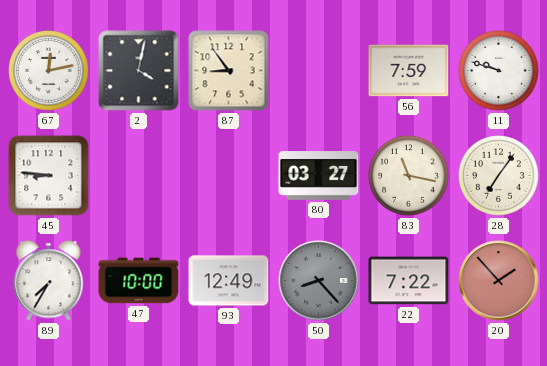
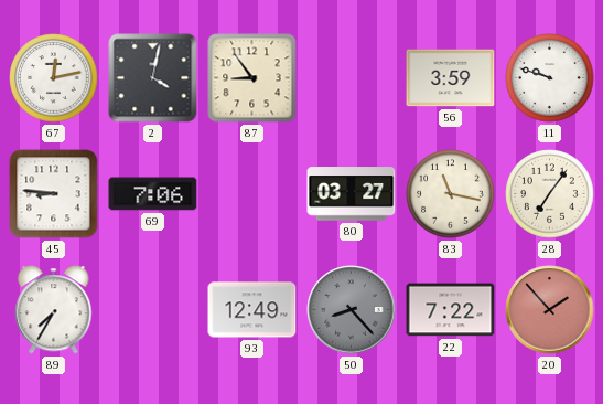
56: 7:59 -> 3:59 (451, 78)
69: none -> 7:06 (153, 194)
47: 10:00 -> none (139, 281)
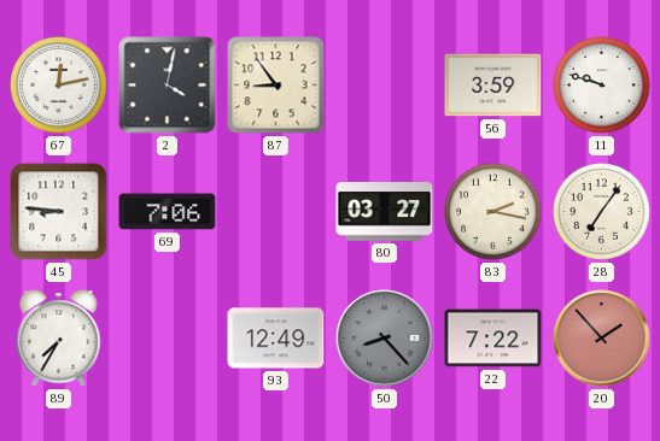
83: 11:17 -> 2:17 (493, 212)
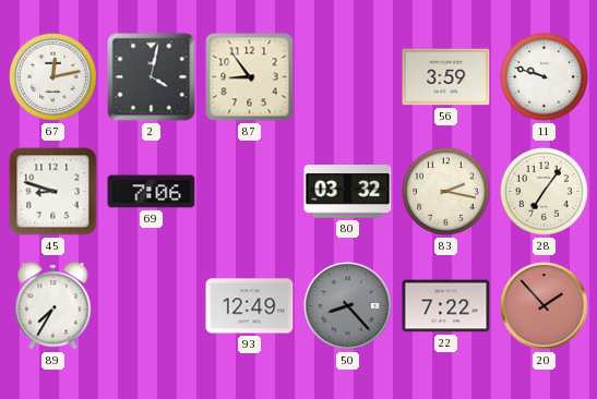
45: 8:46 -> 8:48 (53, 192)
80: 03:27 -> 03:32 (348, 192)
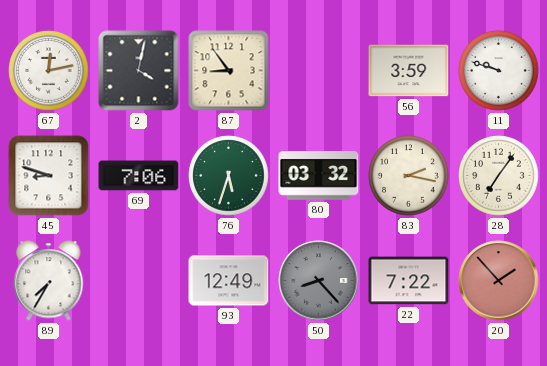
76: none -> 5:33 (229, 176)
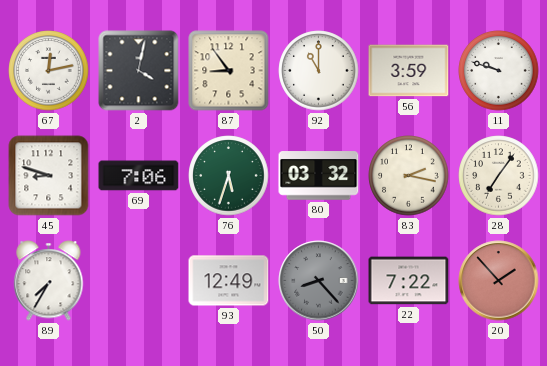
92: none -> 11:00 (319, 71)
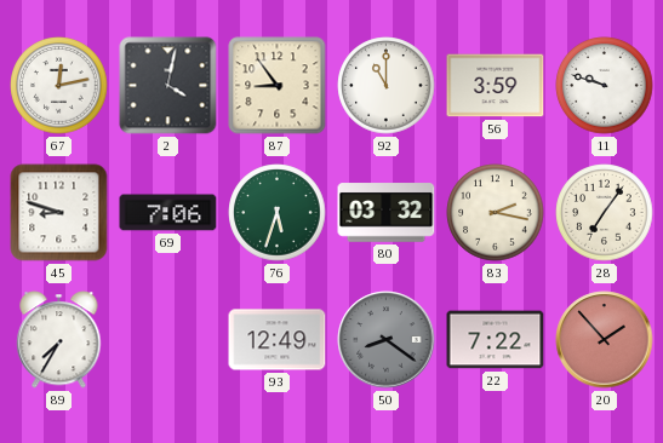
50: 8:23 -> 8:21 (387, 340)
